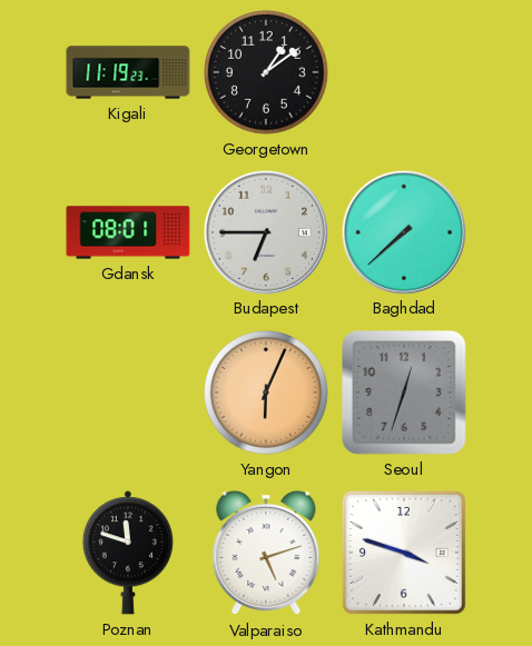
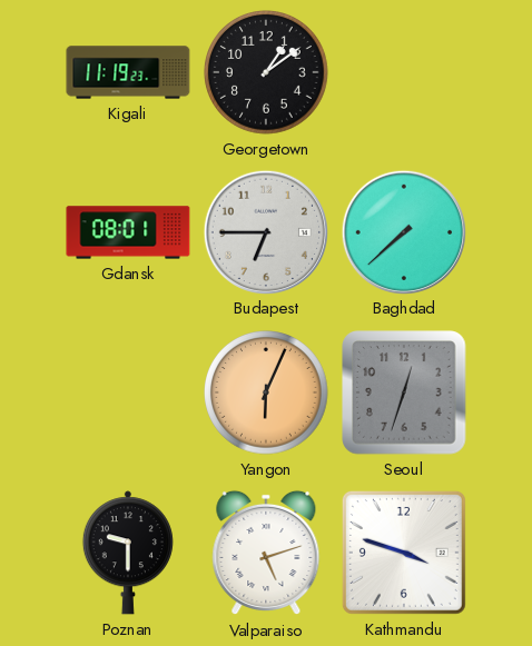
Poznan: 11:48 -> 9:30 (128, 553)
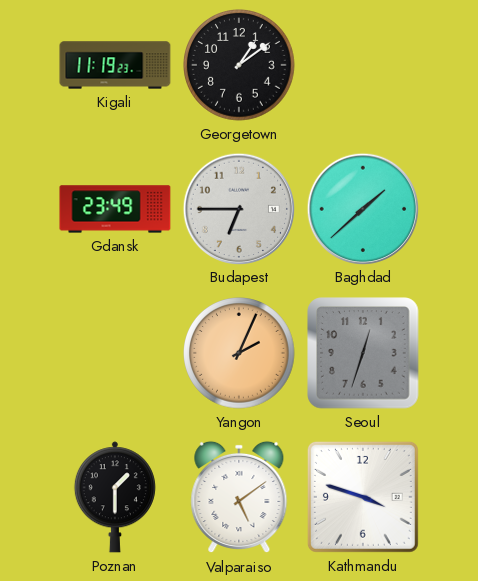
Gdansk: 08:01 -> 23:49 (115, 209)
Baghdad: 7:38 -> 1:38 (362, 208)
Yangon: 6:04 -> 2:04 (240, 354)
Poznan: 9:30 -> 1:30 (115, 497)
Valparaiso: 5:12 -> 5:09 (239, 497)
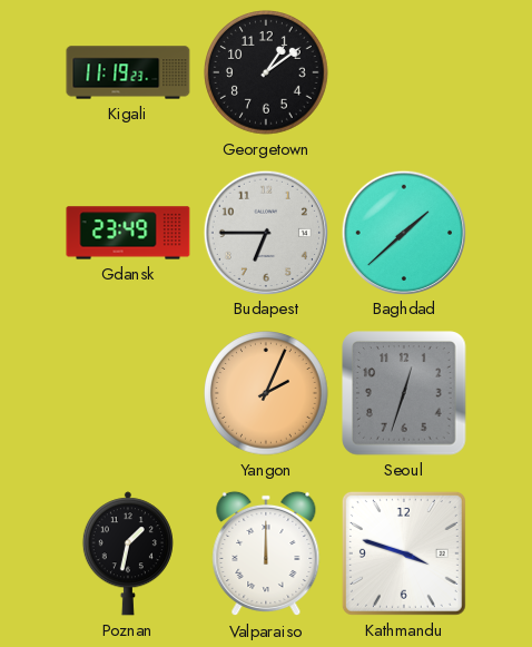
Poznan: 1:30 -> 1:32 (128, 553)
Valparaiso: 5:09 -> 12:00 (266, 553)
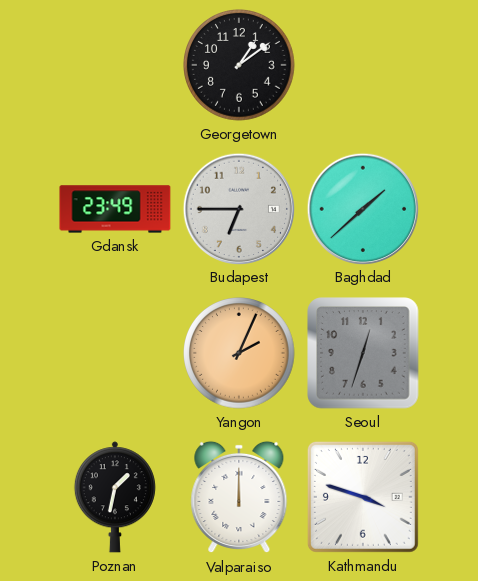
Kigali: 11:19 -> none (128, 72)
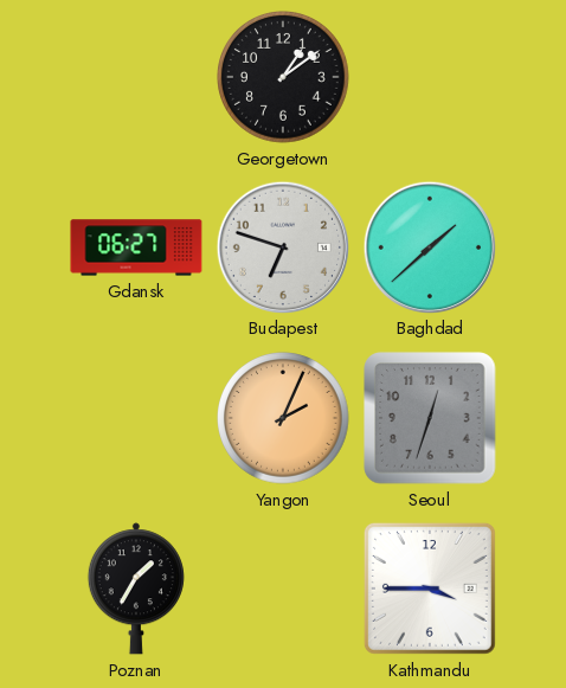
Gdansk: 23:49 -> 06:27 (136, 247)
Budapest: 6:45 -> 6:48 (282, 246)
Poznan: 1:32 -> 1:35 (136, 589)
Valparaiso: 12:00 -> none (239, 497)
Kathmandu: 3:48 -> 3:45 (430, 589)
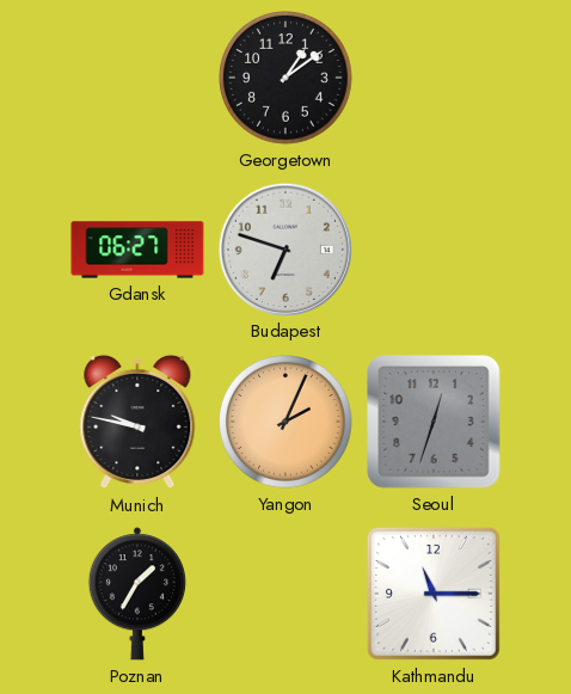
Baghdad: 1:38 -> none (429, 246)
Munich: none -> 9:47 (137, 422)
Kathmandu: 3:45 -> 11:15 (434, 594)
